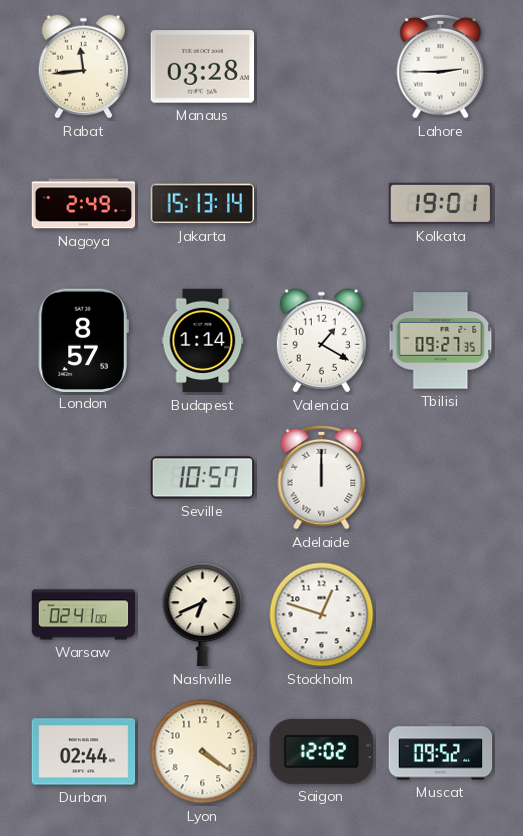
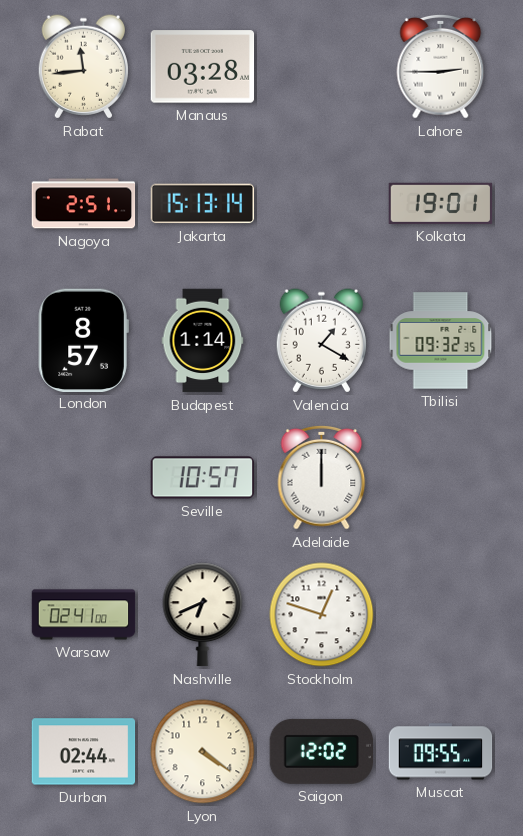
Nagoya: 2:49 -> 2:51 (84, 204)
Tbilisi: 09:27 -> 09:32 (441, 341)
Muscat: 09:52 -> 09:55 (441, 752)
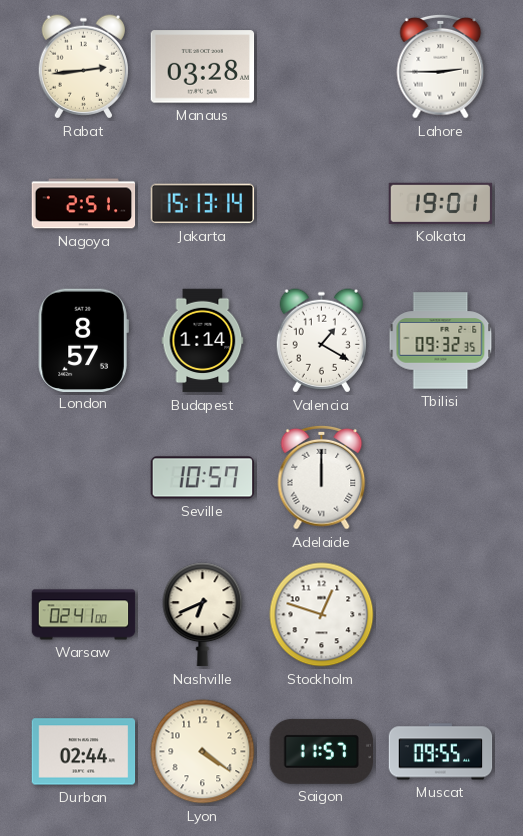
Rabat: 11:44 -> 2:44 (83, 67)
Saigon: 12:02 -> 11:57 (321, 751)
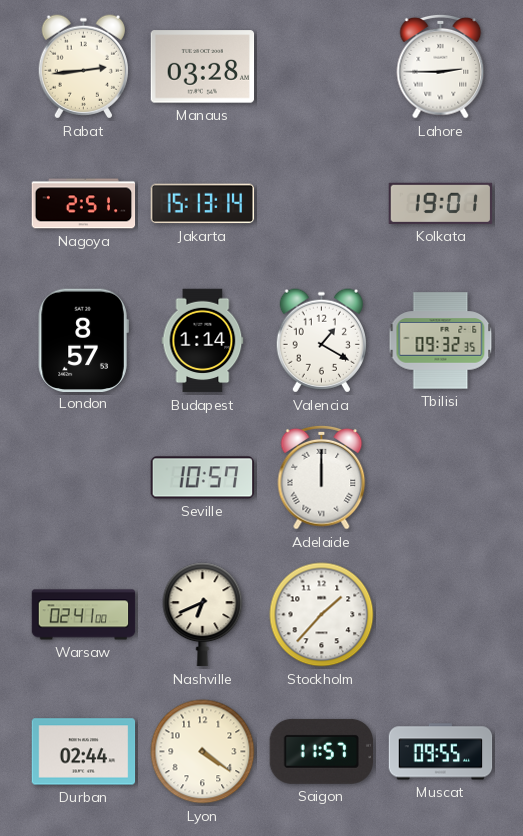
Stockholm: 12:48 -> 1:37 (322, 615)
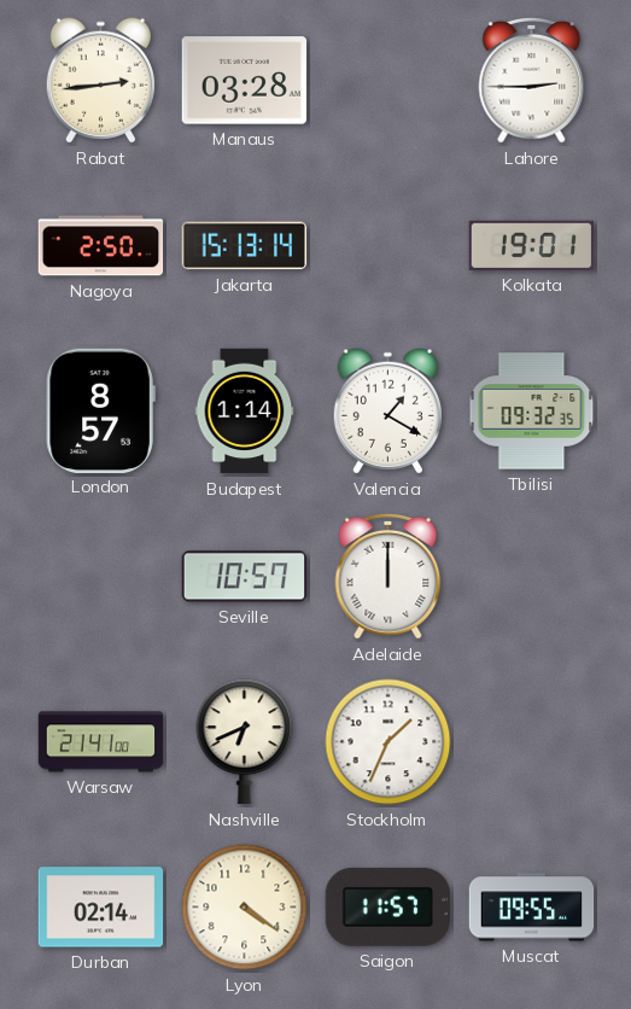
Nagoya: 2:51 -> 2:50 (101, 246)
Warsaw: 02:41 -> 21:41 (101, 742)
Stockholm: 1:37 -> 1:34 (388, 742)
Durban: 02:44 -> 02:14 (101, 908)
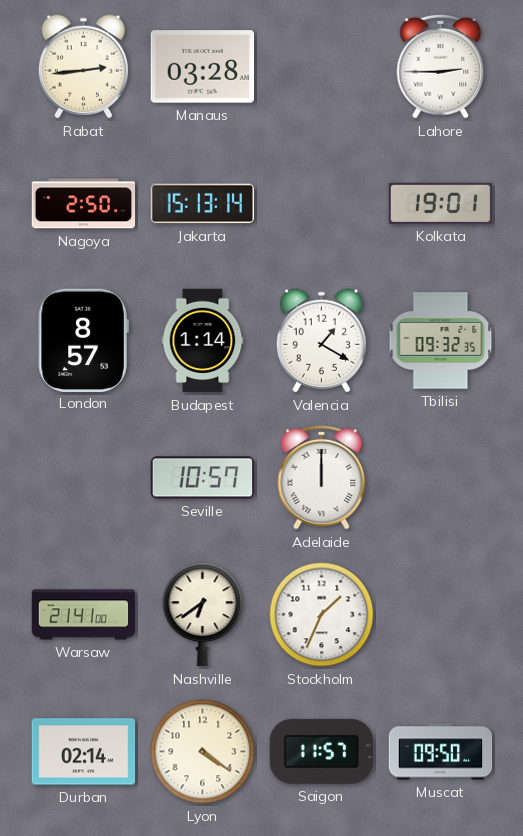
Nashville: 6:41 -> 6:39 (203, 615)
Muscat: 09:55 -> 09:50 (441, 752)
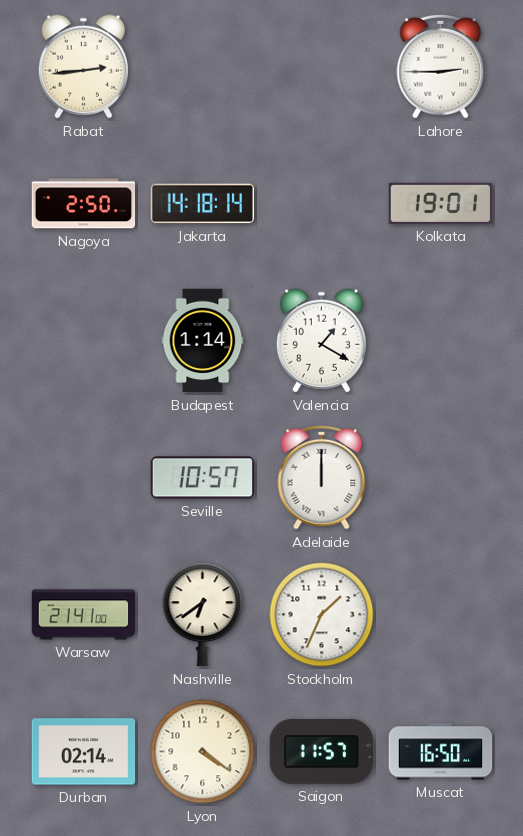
Manaus: 03:28 -> none (203, 67)
Jakarta: 15:13 -> 14:18 (203, 204)
London: 8:57 -> none (83, 340)
Tbilisi: 09:32 -> none (441, 341)
Muscat: 09:50 -> 16:50 (441, 752)
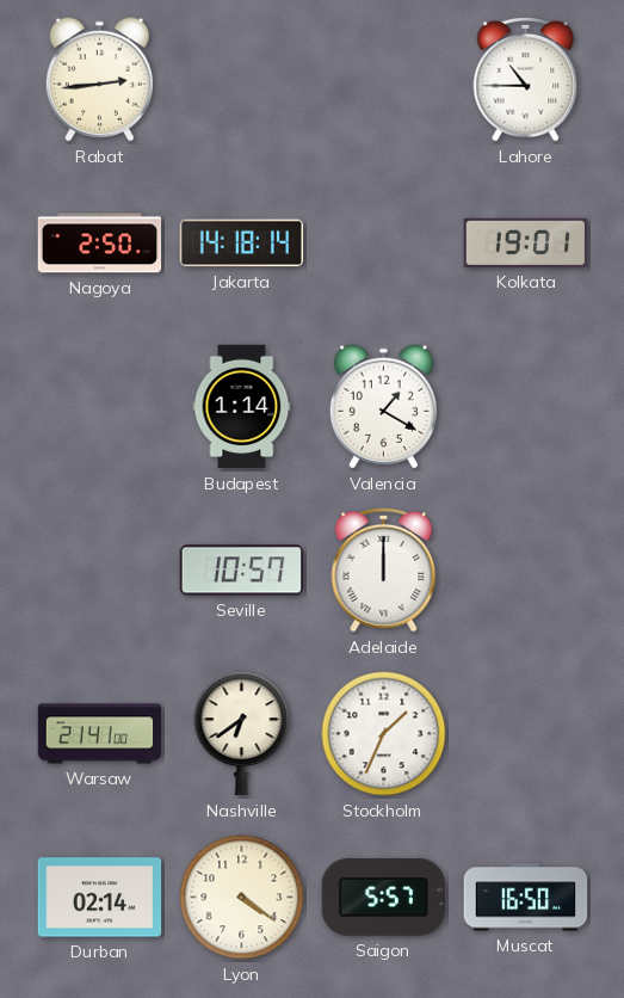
Lahore: 2:45 -> 10:45 (526, 79)
Saigon: 11:57 -> 5:57 (383, 897)
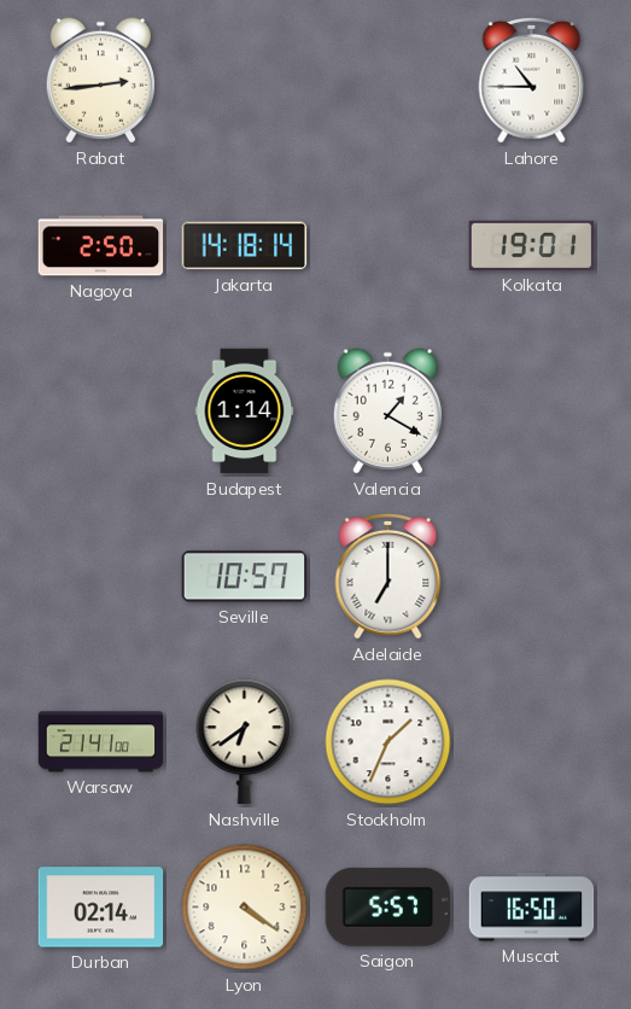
Adelaide: 12:00 -> 7:00 (388, 576)
